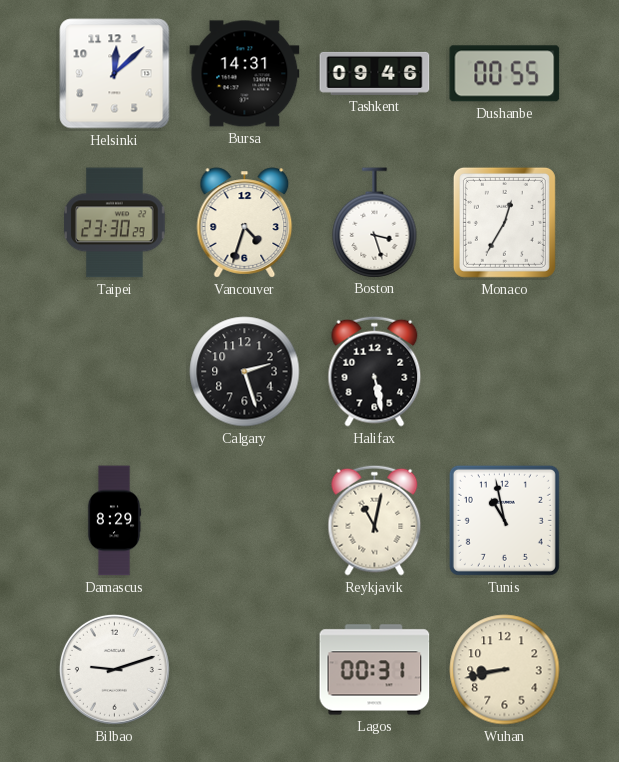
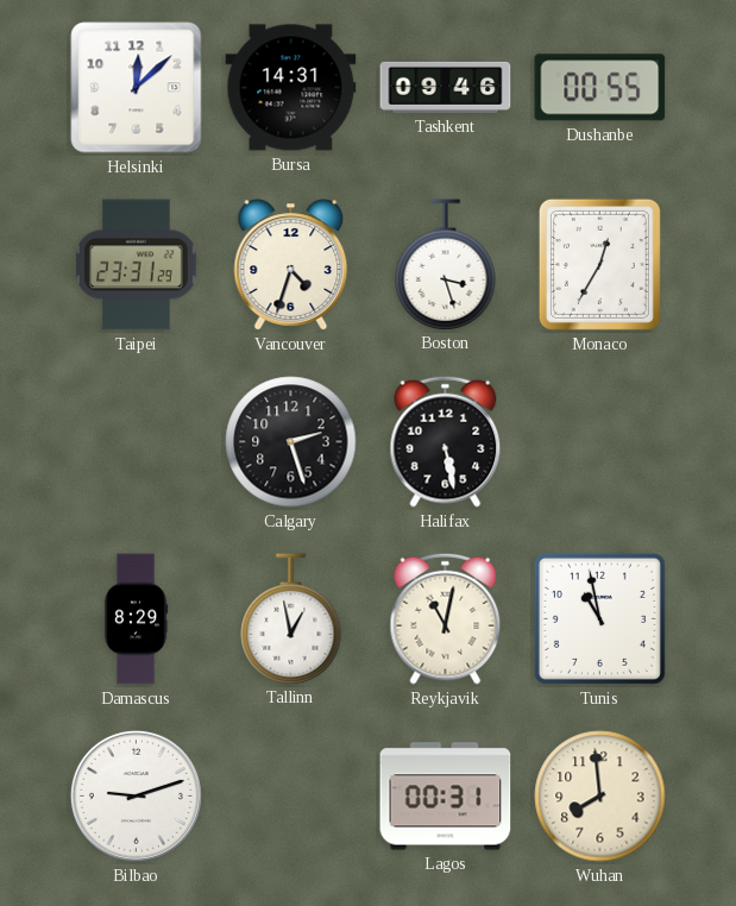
Taipei: 23:30 -> 23:31 (137, 265)
Tallinn: none -> 12:58 (291, 618)
Wuhan: 8:43 -> 7:59 (600, 797)
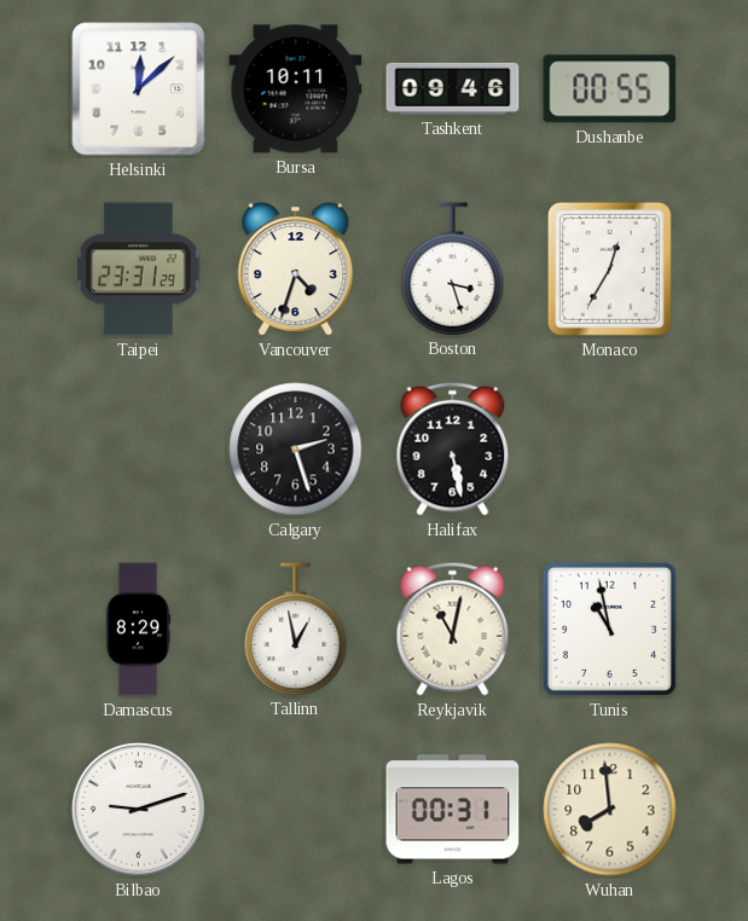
Bursa: 14:31 -> 10:11 (296, 89)
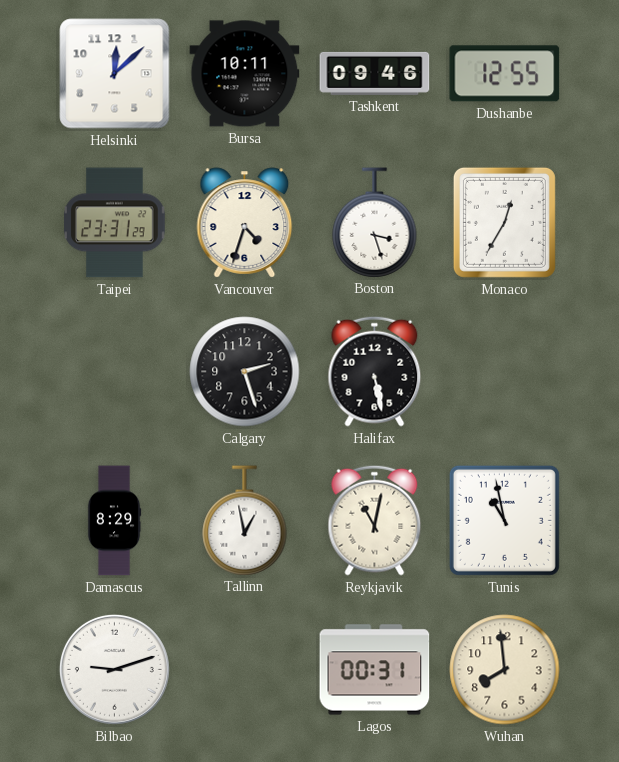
Dushanbe: 00:55 -> 12:55 (505, 74)
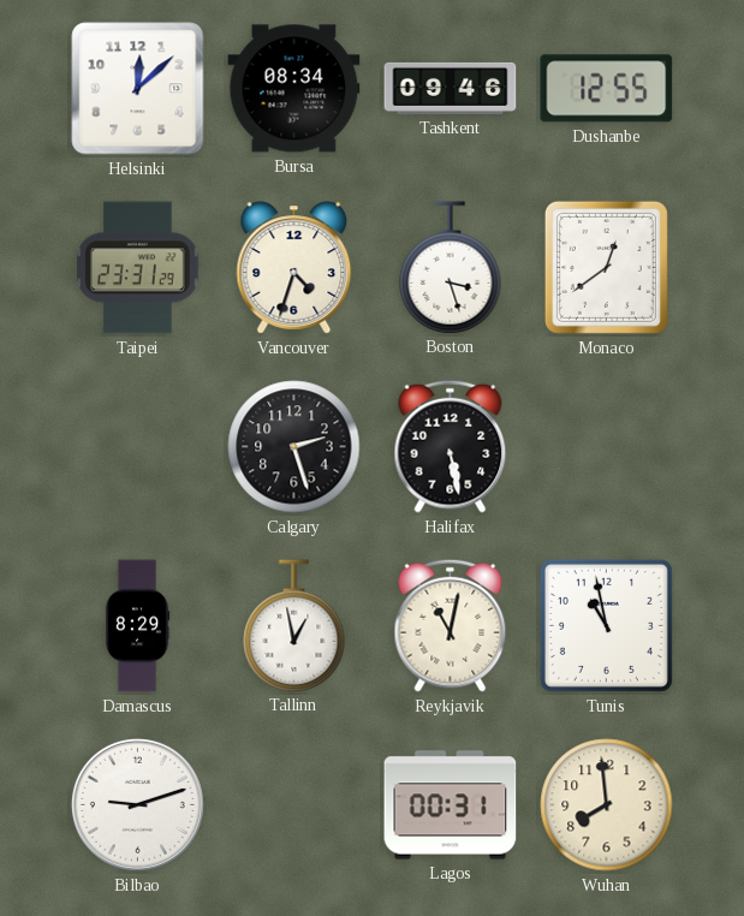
Bursa: 10:11 -> 08:34 (294, 89)
Monaco: 12:35 -> 12:39 (606, 267)
